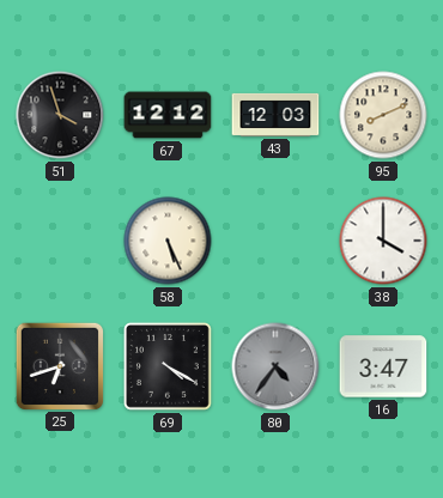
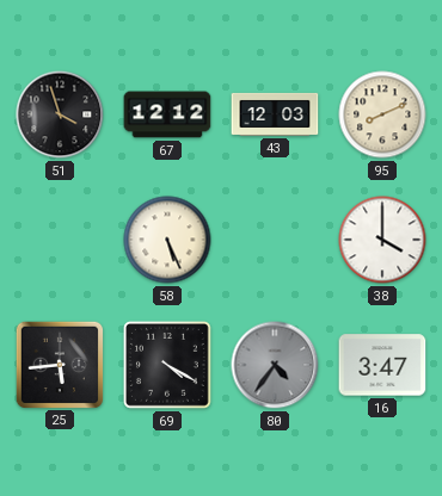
25: 6:42 -> 5:44 (59, 364)
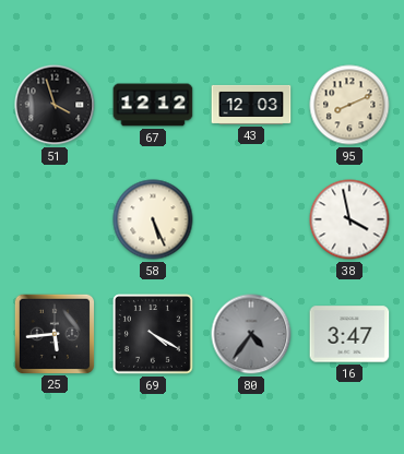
38: 4:00 -> 3:58 (349, 219)
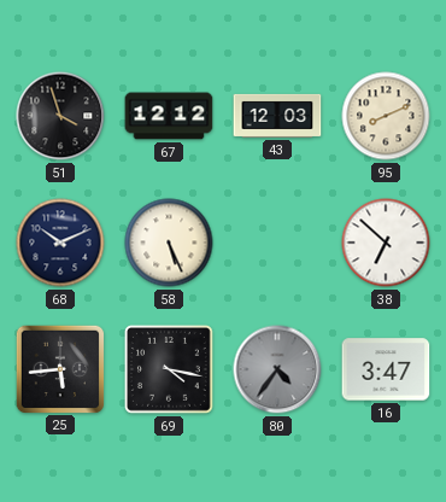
68: none -> 10:11 (60, 243)
38: 3:58 -> 6:52 (386, 243)
69: 4:20 -> 4:17 (170, 370)
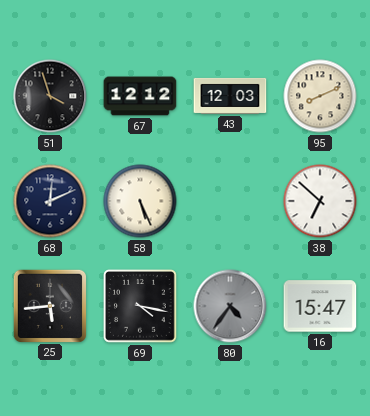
68: 10:11 -> 12:11 (50, 201)
16: 3:47 -> 15:47 (320, 306)
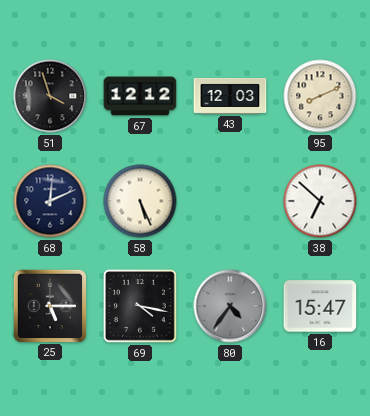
25: 5:44 -> 5:15 (49, 305)
